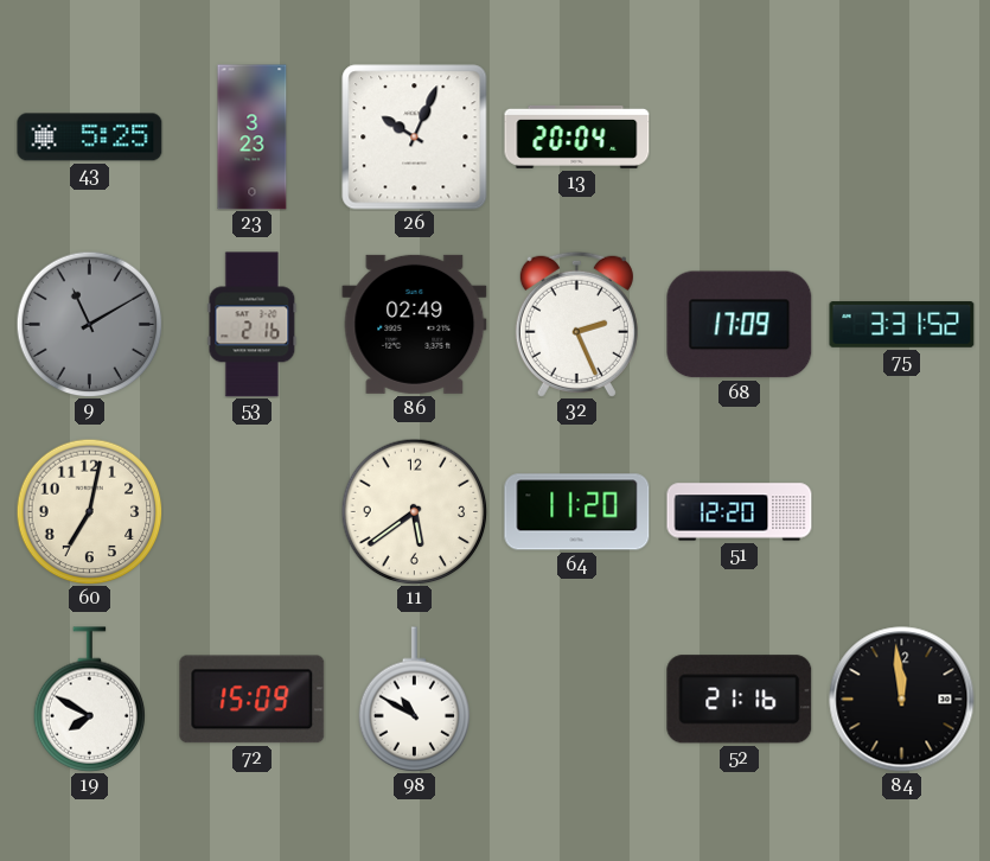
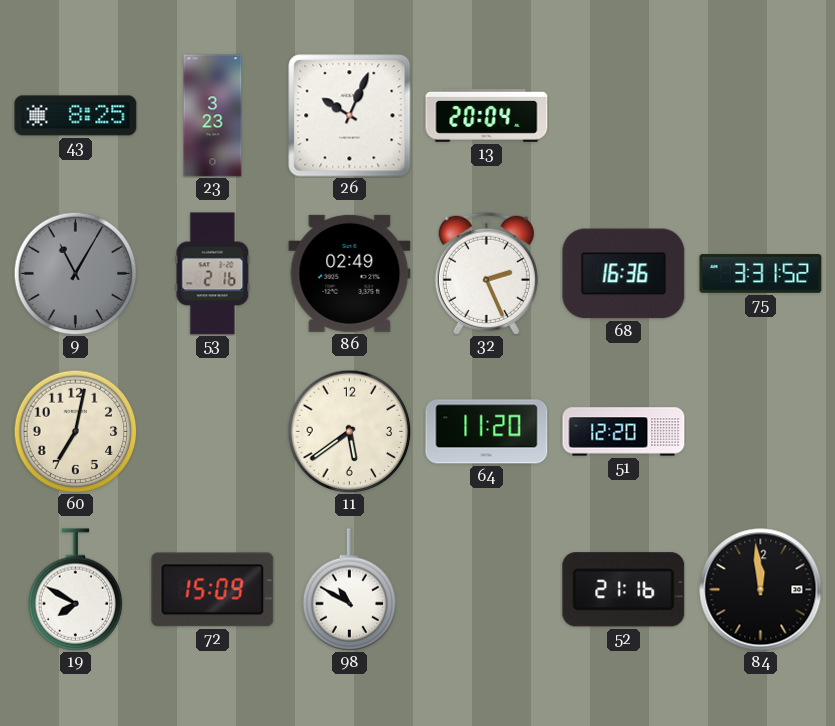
43: 5:25 -> 8:25 (76, 116)
9: 11:10 -> 11:05 (75, 273)
68: 17:09 -> 16:36 (624, 274)
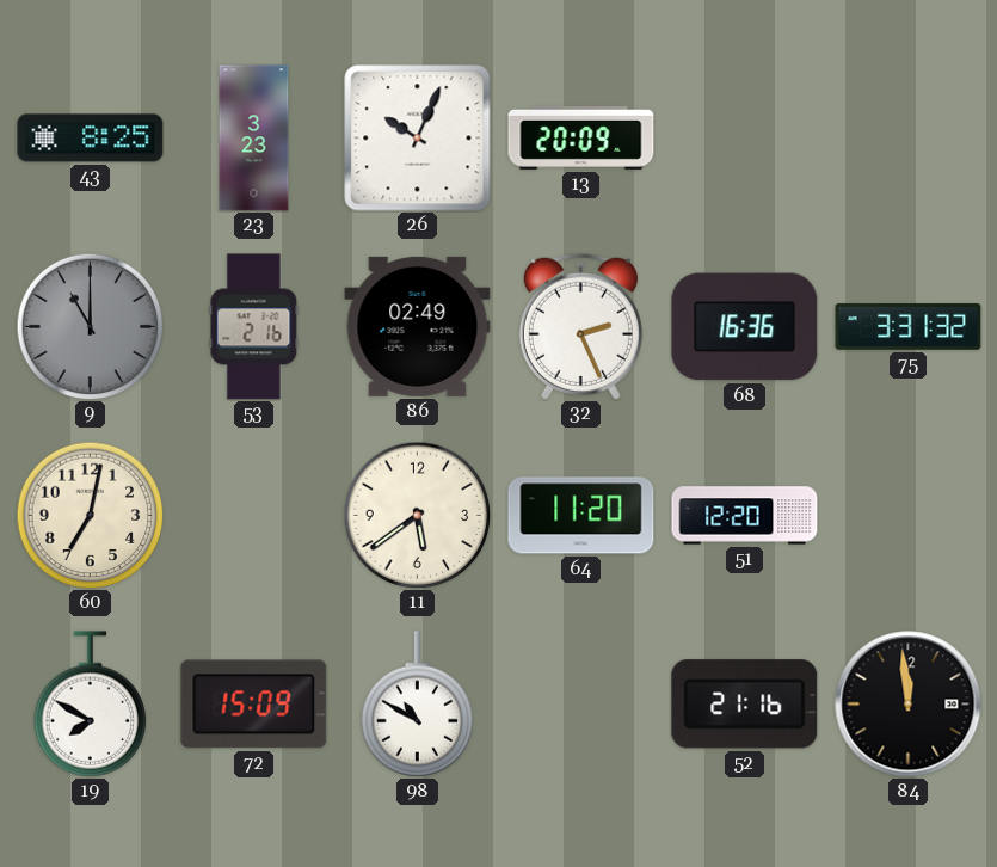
13: 20:04 -> 20:09 (581, 137)
9: 11:05 -> 11:00 (90, 326)
75: 3:31:52 -> 3:31:32 (909, 327)
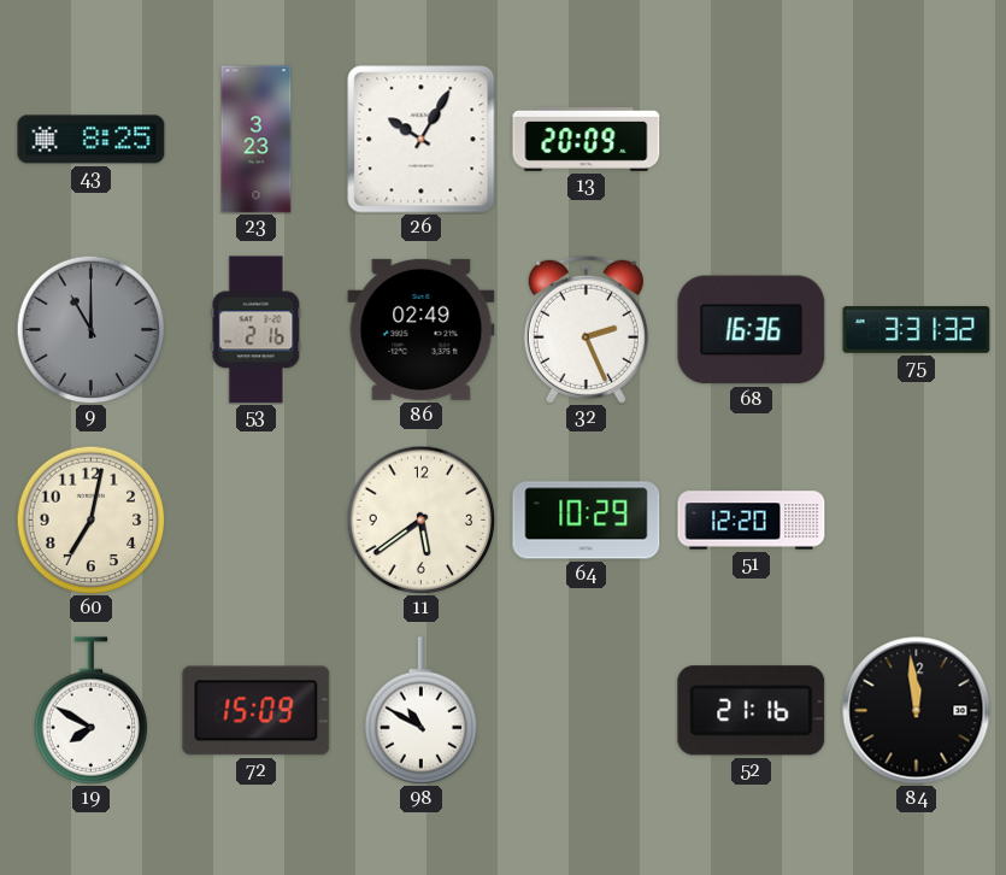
26: 10:04 -> 10:05 (422, 140)
64: 11:20 -> 10:29 (587, 521)
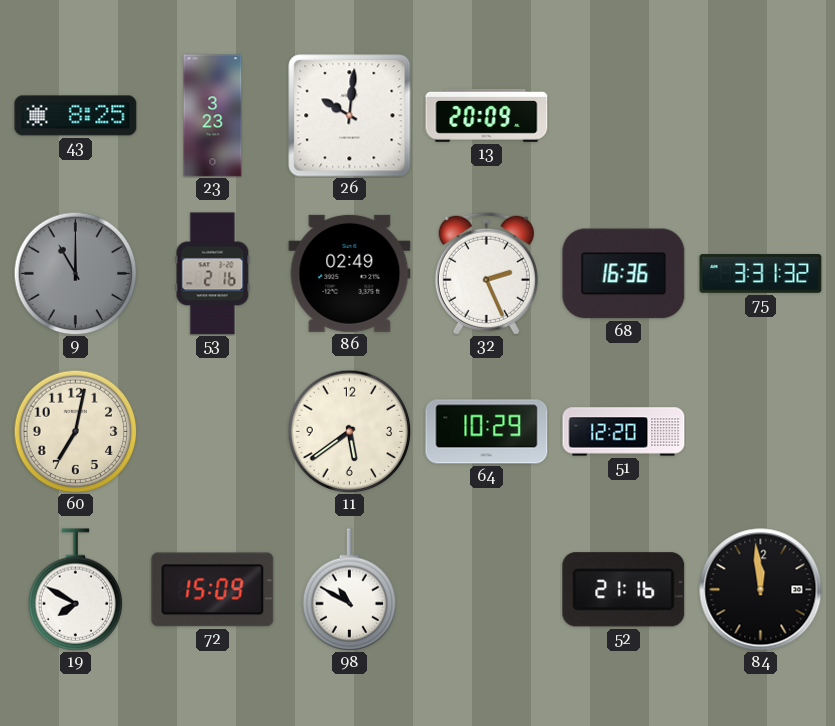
26: 10:05 -> 10:01 (350, 116)
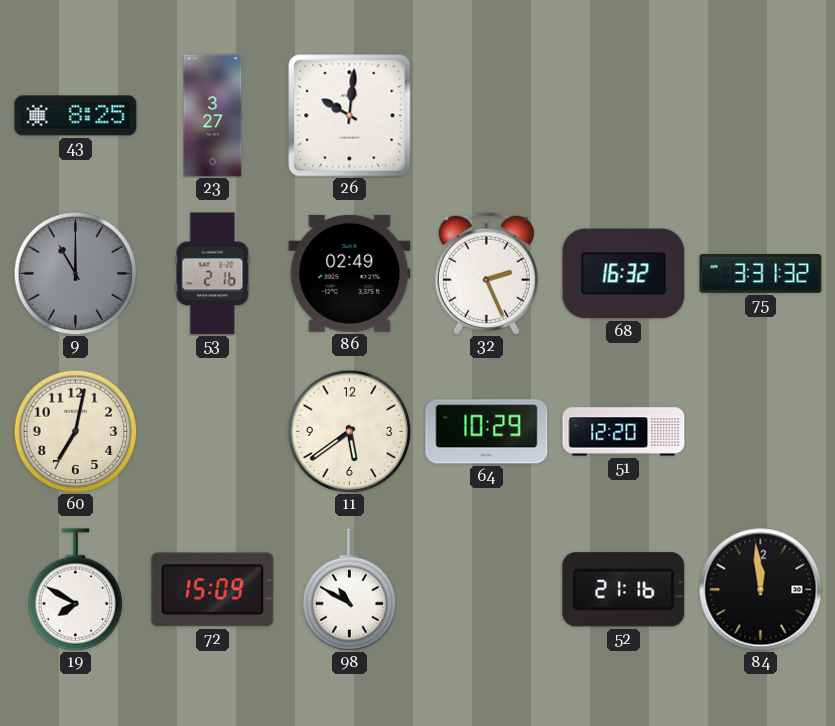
23: 3:23 -> 3:27 (213, 116)
13: 20:09 -> none (487, 115)
68: 16:36 -> 16:32 (624, 274)
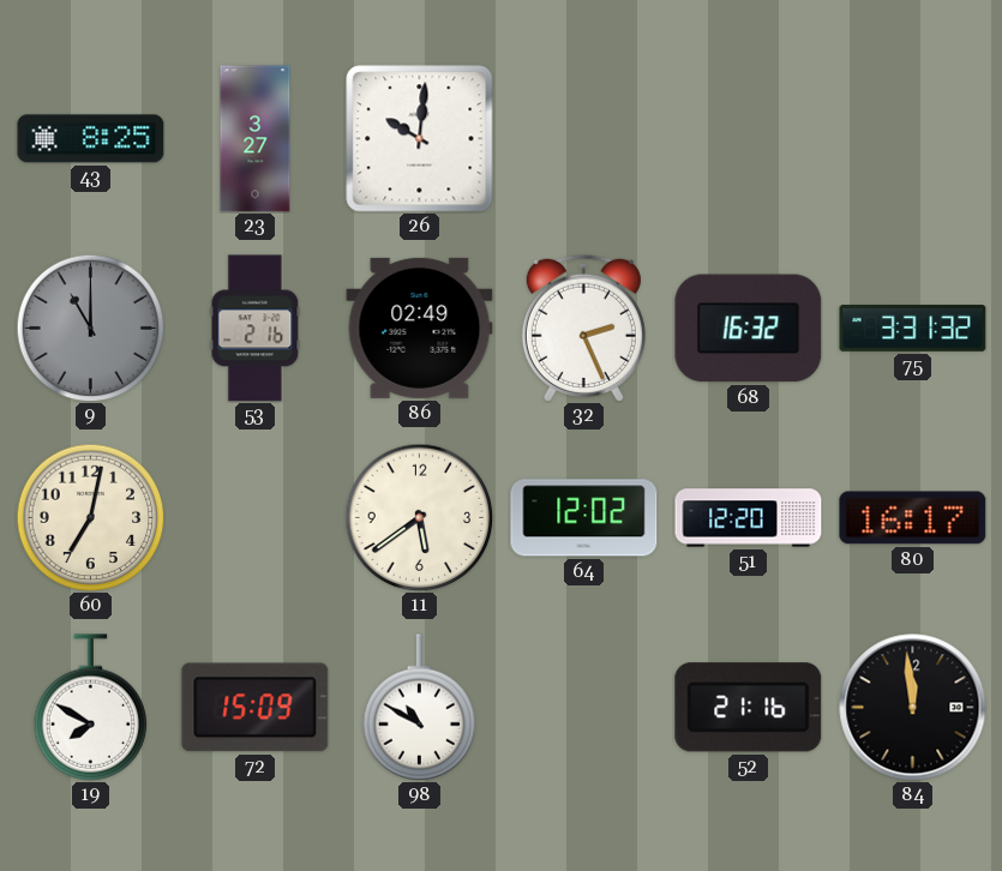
64: 10:29 -> 12:02 (584, 518)
80: none -> 16:17 (913, 518)
